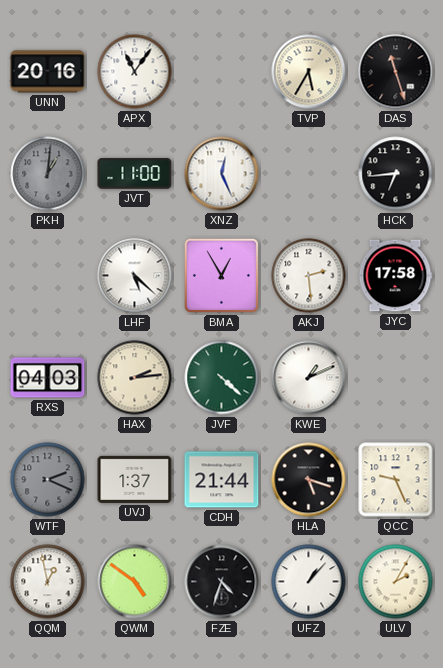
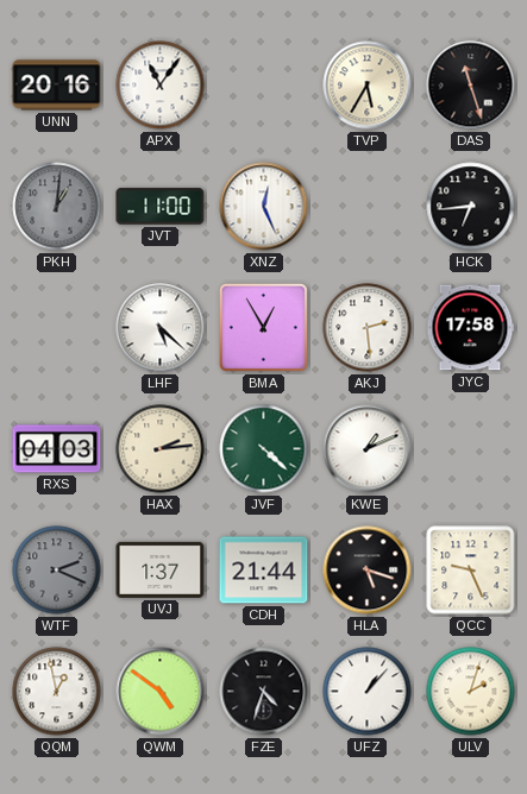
ULV: 2:05 -> 2:03 (471, 692)
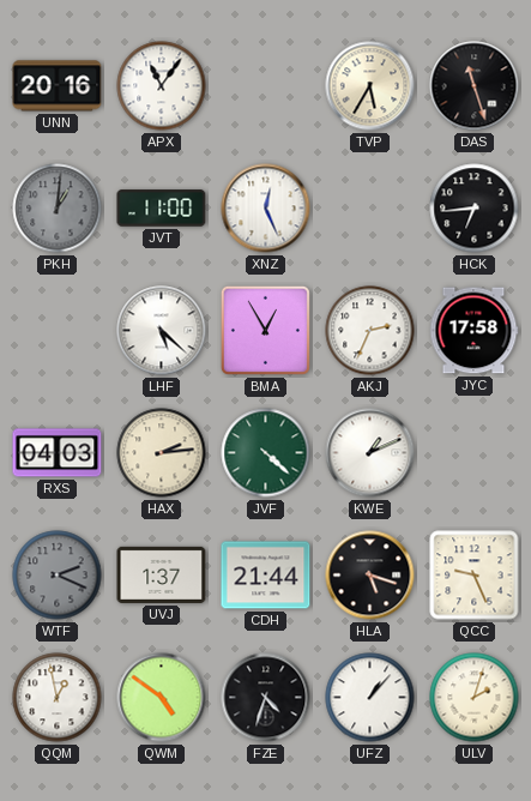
AKJ: 2:29 -> 2:34 (370, 331)
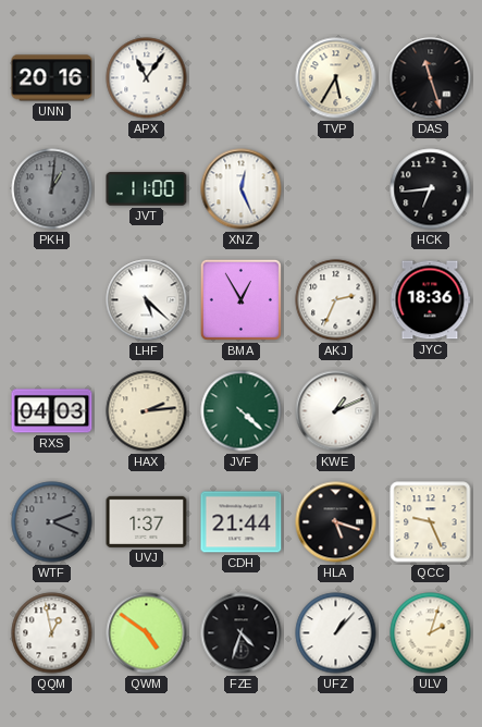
JYC: 17:58 -> 18:36 (430, 300)
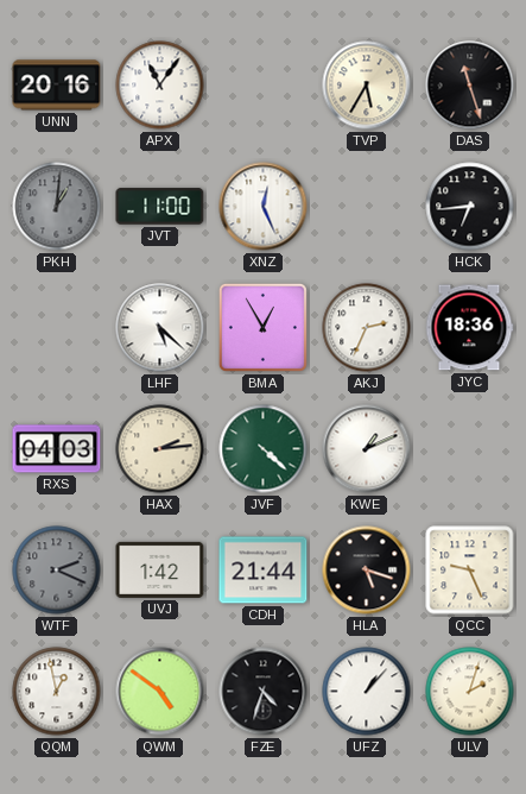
UVJ: 1:37 -> 1:42 (160, 569)
